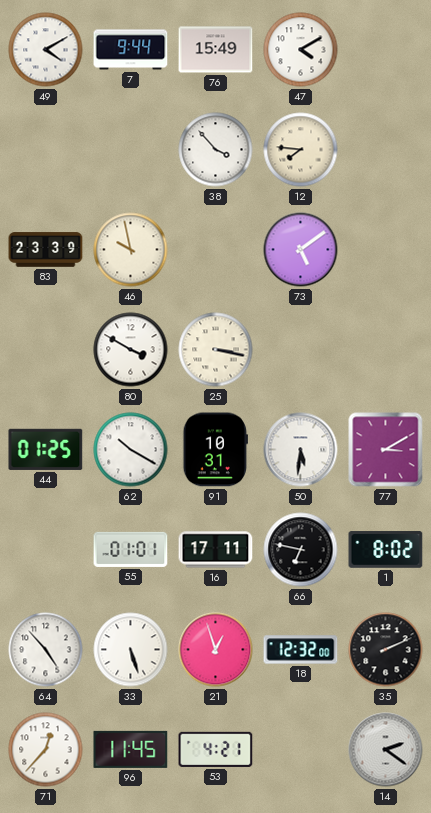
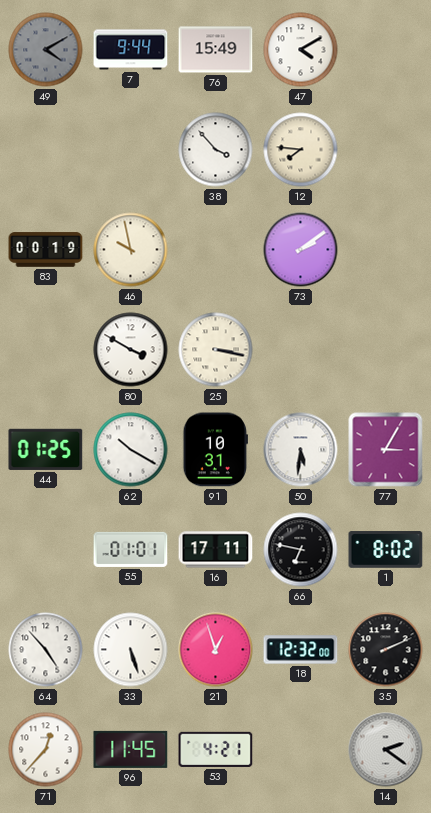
49 dial: white -> grey (46, 50)
83: 23:39 -> 00:19 (46, 250)
73: 5:09 -> 2:09 (301, 250)
77: 3:10 -> 3:05 (386, 450)
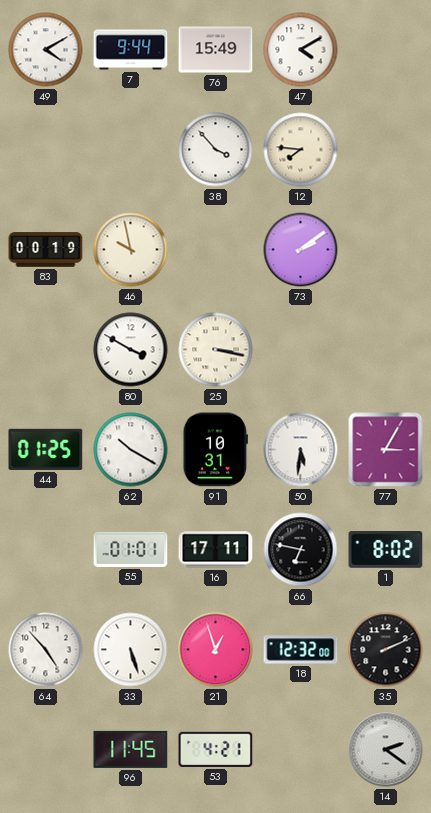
49 dial: grey -> white (46, 50)
71: 12:37 -> none (46, 750)
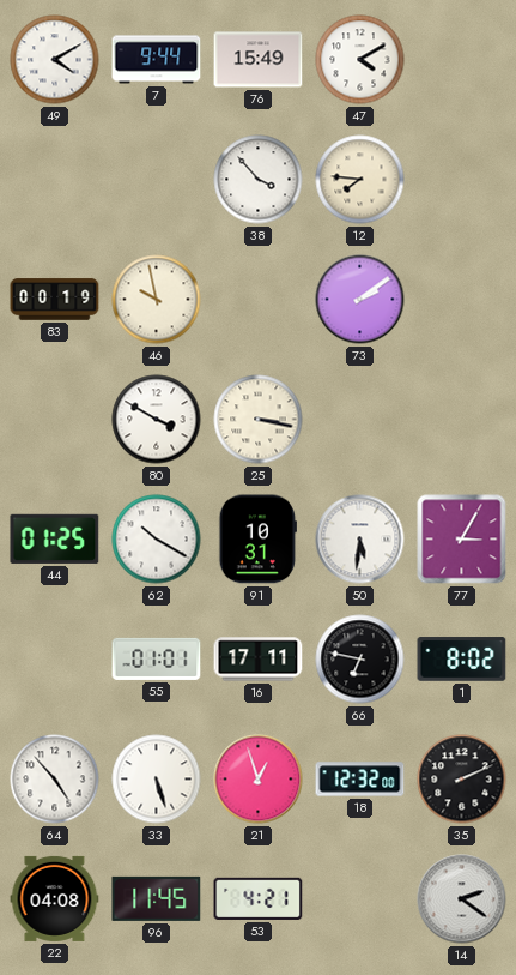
22: none -> 04:08 (55, 898)
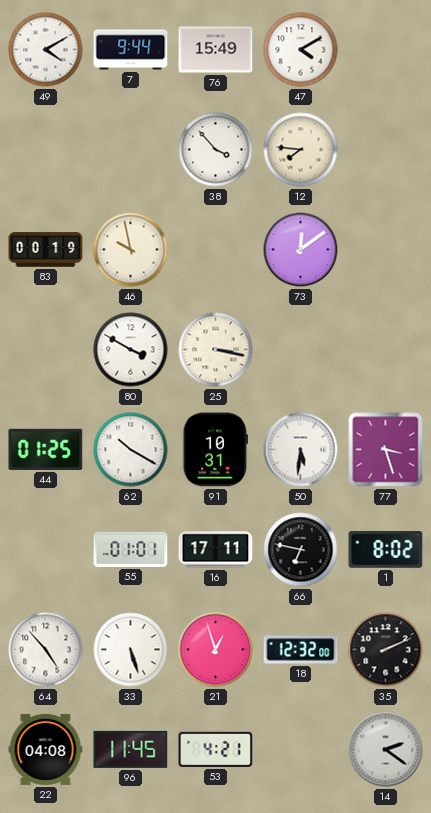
73: 2:09 -> 12:09 (301, 250)
77: 3:05 -> 3:27 (386, 450)
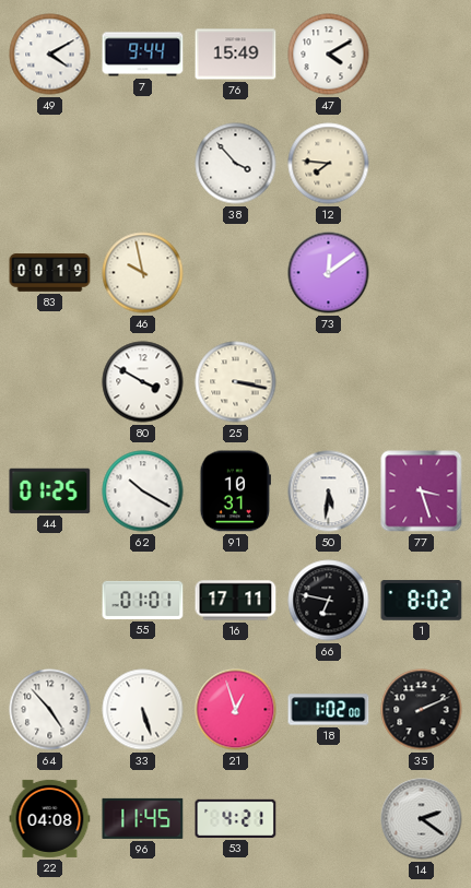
18: 12:32 -> 1:02 (329, 710)
